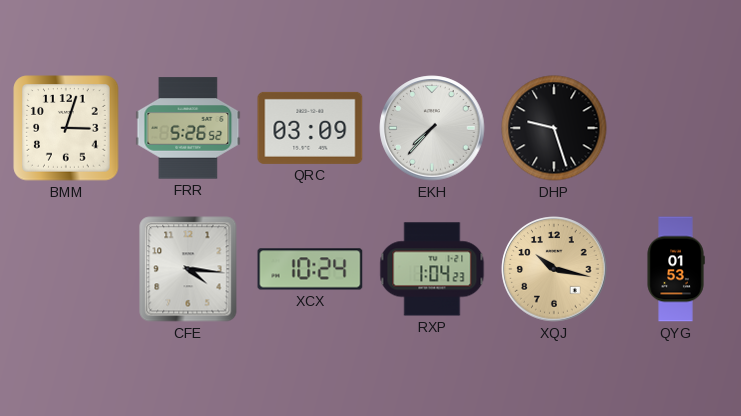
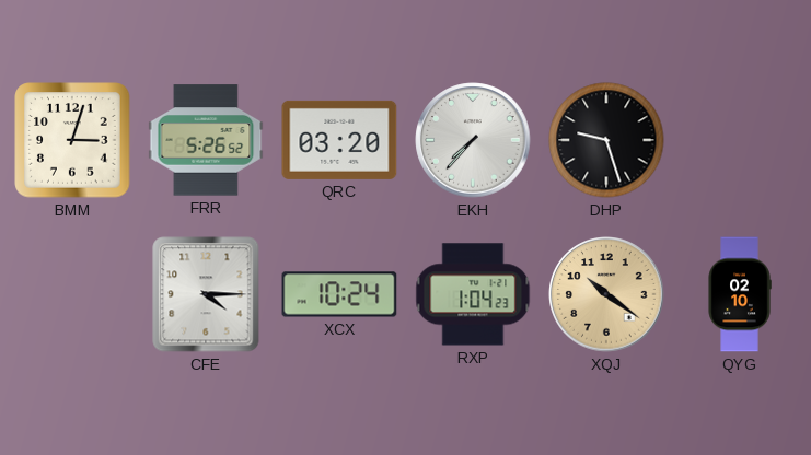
QRC: 03:09 -> 03:20 (339, 140)
CFE: 4:16 -> 4:15 (206, 294)
XQJ: 10:17 -> 10:21 (606, 294)
QYG: 01:53 -> 02:10 (740, 294)
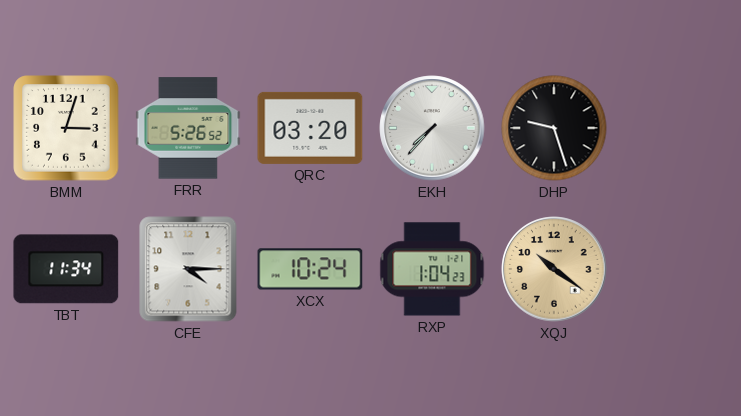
TBT: none -> 11:34 (66, 269)
QYG: 02:10 -> none (740, 294)
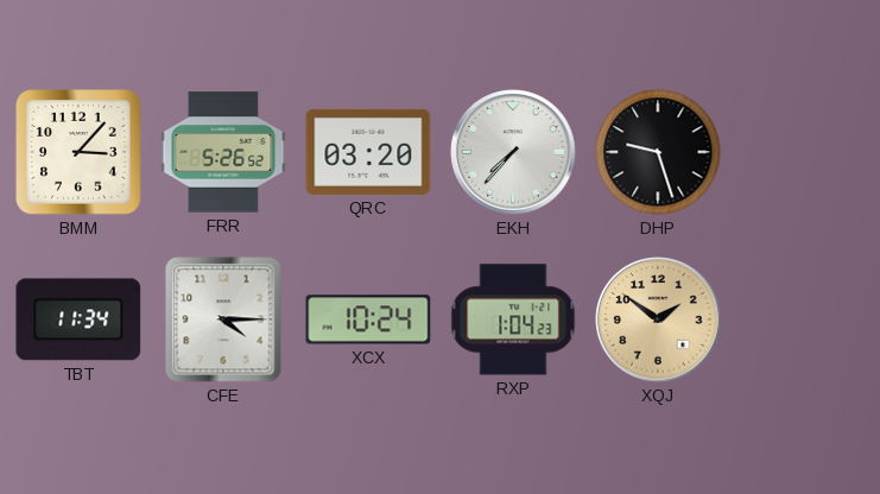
BMM: 3:03 -> 3:07 (78, 152)
XQJ: 10:21 -> 1:51 (658, 319)
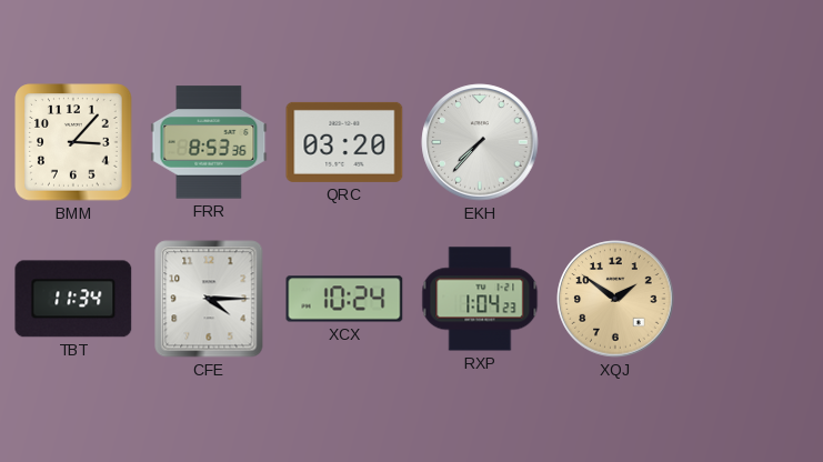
FRR: 5:26 -> 8:53 (209, 142)
DHP: 9:27 -> none (658, 152)
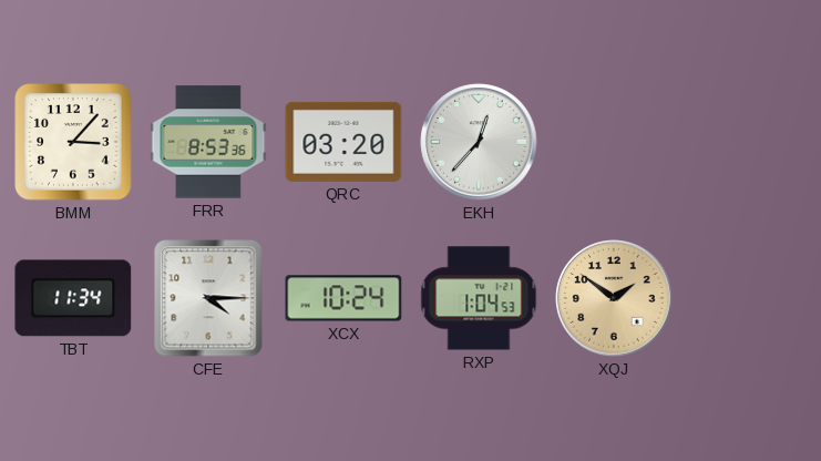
EKH: 7:37 -> 12:37 (479, 142)
RXP: 1:04:23 -> 1:04:53 (479, 298)
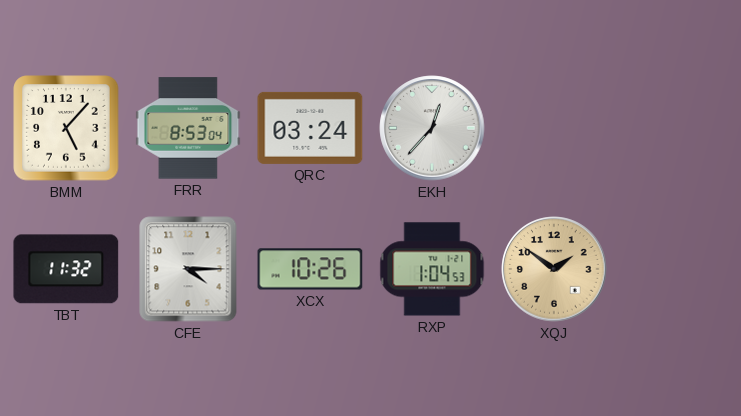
BMM: 3:07 -> 5:07 (66, 128)
FRR: 8:53:36 -> 8:53:04 (188, 128)
QRC: 03:20 -> 03:24 (310, 128)
TBT: 11:34 -> 11:32 (66, 269)
XCX: 10:24 -> 10:26 (310, 269)
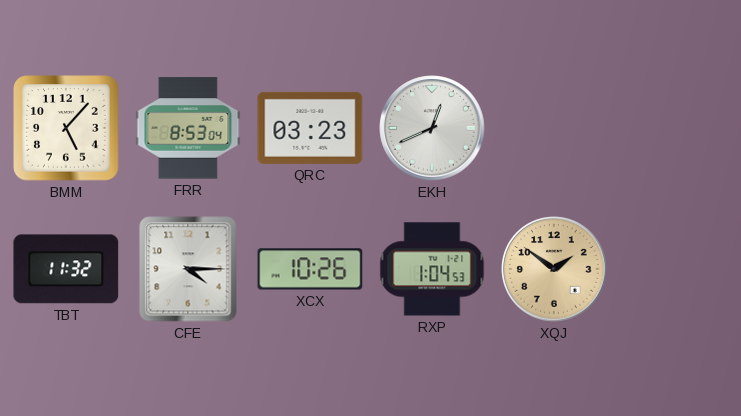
QRC: 03:24 -> 03:23 (310, 128)
EKH: 12:37 -> 12:41 (432, 128)
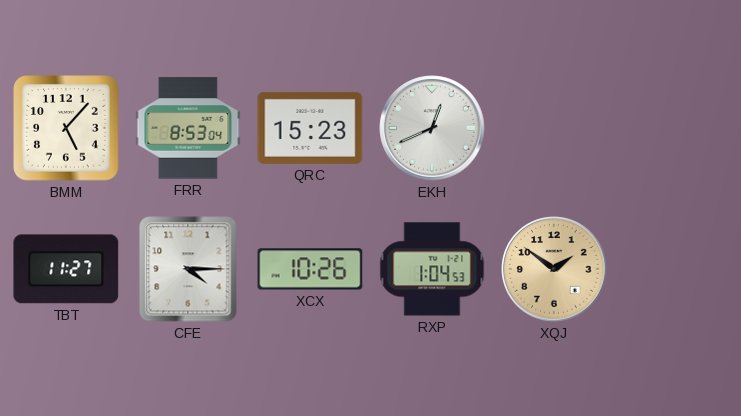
QRC: 03:23 -> 15:23 (310, 128)
TBT: 11:32 -> 11:27 (66, 269)
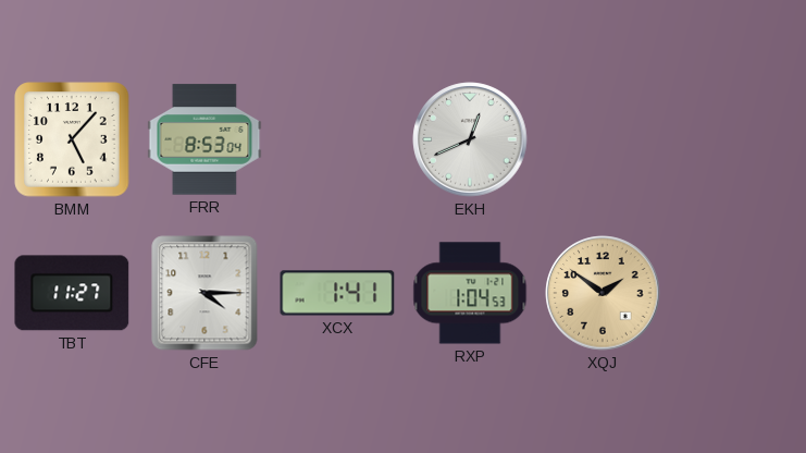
QRC: 15:23 -> none (310, 128)
XCX: 10:26 -> 1:41 (337, 293)
